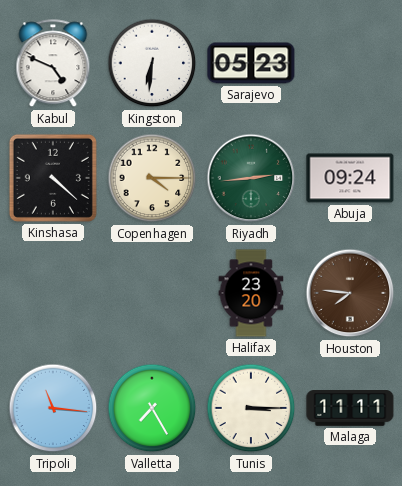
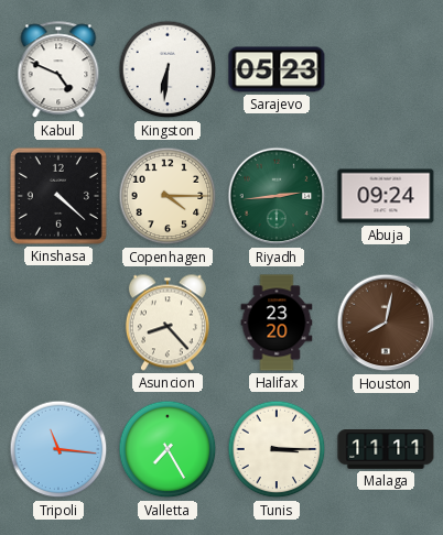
Asuncion: none -> 8:23 (168, 323)
Houston: 7:46 -> 8:02 (386, 323)
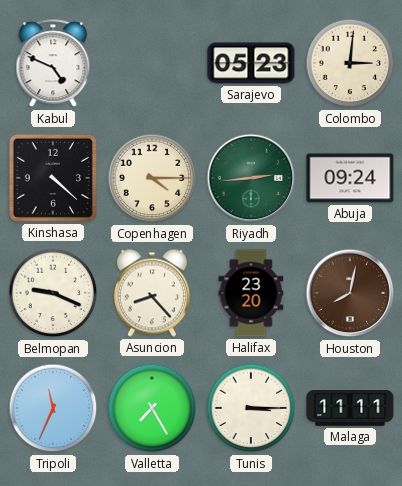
Kingston: 6:31 -> none (168, 69)
Colombo: none -> 3:01 (350, 63)
Belmopan: none -> 9:19 (53, 293)
Tripoli: 11:16 -> 11:34 (53, 408)
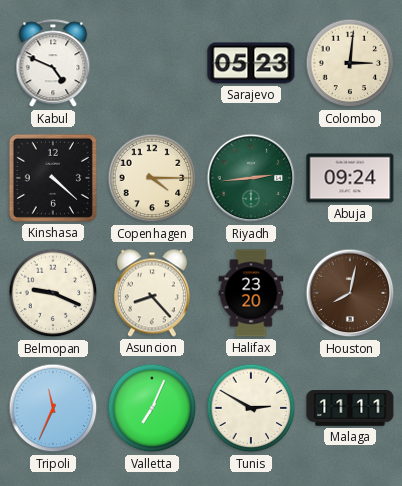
Valletta: 7:25 -> 7:04 (152, 408)
Tunis: 3:15 -> 2:50 (251, 408)
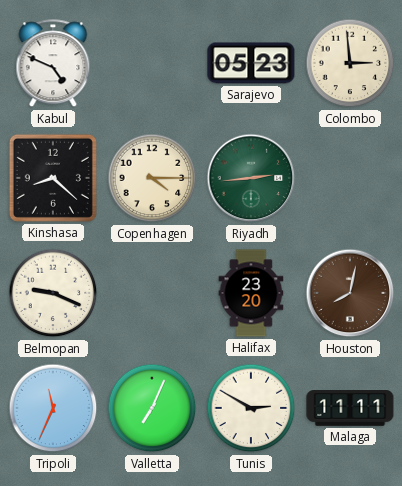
Colombo: 3:01 -> 2:59 (350, 63)
Kinshasa: 4:22 -> 8:22 (53, 178)
Abuja: 09:24 -> none (350, 178)
Asuncion: 8:23 -> none (152, 293)
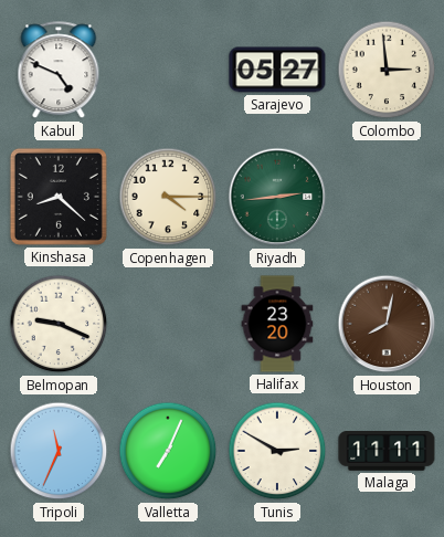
Sarajevo: 05:23 -> 05:27 (277, 70)
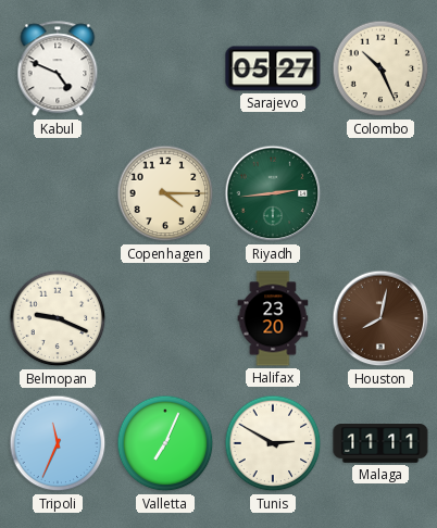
Colombo: 2:59 -> 10:26 (380, 68)
Kinshasa: 8:22 -> none (59, 197)
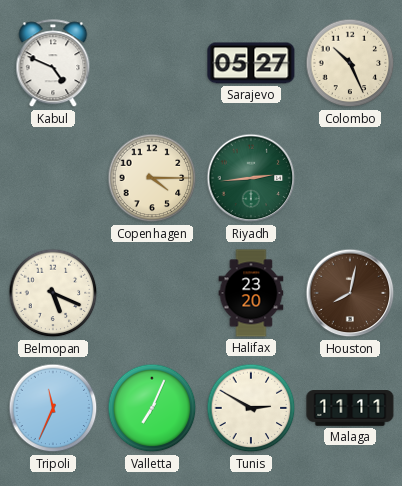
Belmopan: 9:19 -> 5:19 (53, 293)
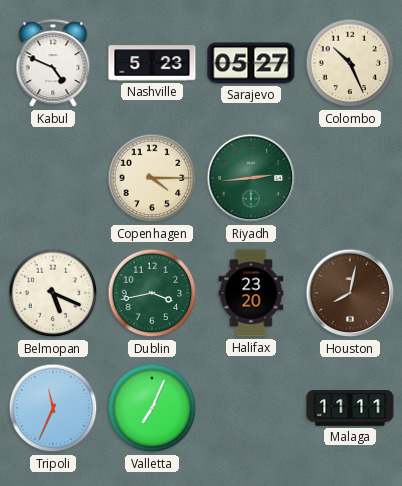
Nashville: none -> 5:23 (152, 63)
Dublin: none -> 3:43 (152, 293)
Tunis: 2:50 -> none (251, 408)
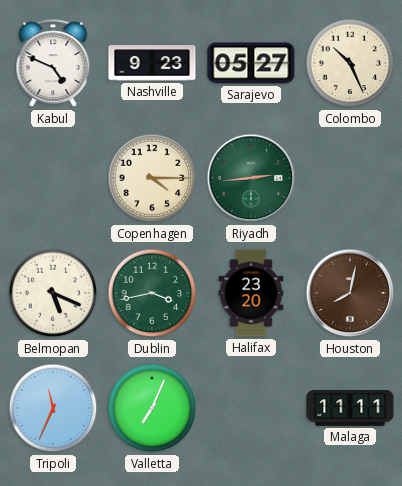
Nashville: 5:23 -> 9:23 (152, 63)
